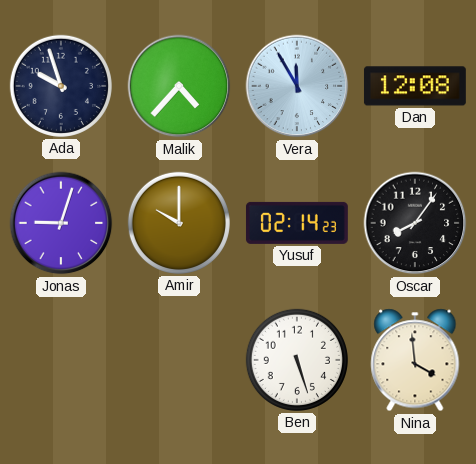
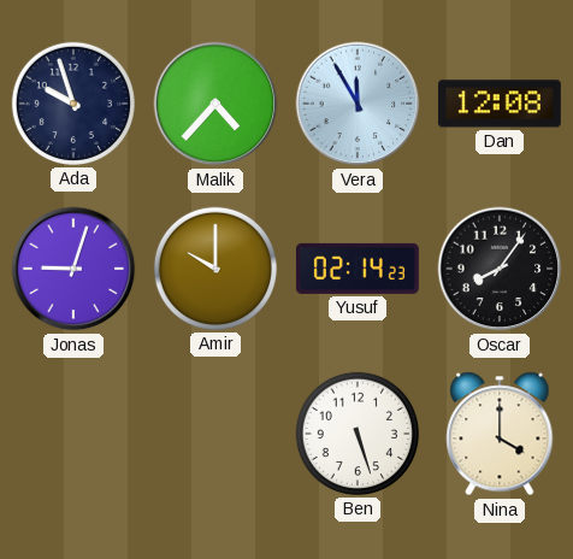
Nina: 3:59 -> 4:00 (500, 434)
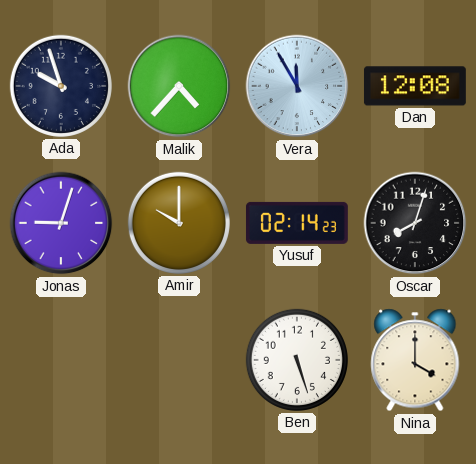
Oscar: 8:06 -> 8:03 (415, 223)
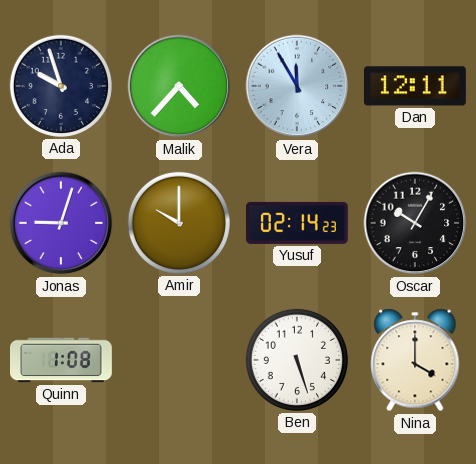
Dan: 12:08 -> 12:11 (415, 86)
Oscar: 8:03 -> 10:05 (415, 223)
Quinn: none -> 1:08 (62, 360)
